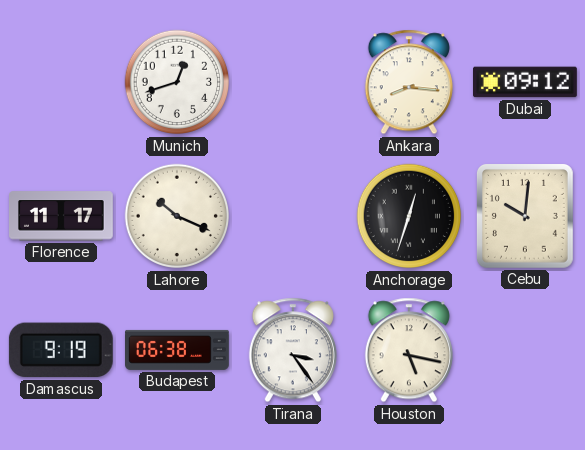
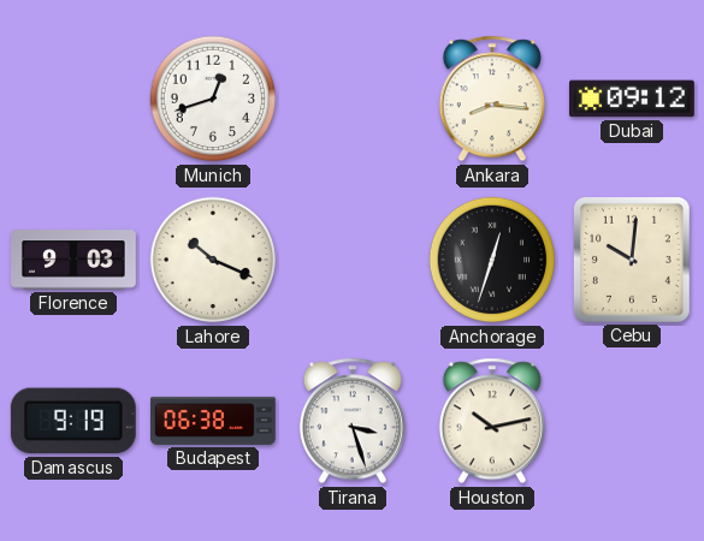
Florence: 11:17 -> 9:03 (75, 260)
Tirana: 3:24 -> 3:27 (353, 421)
Houston: 5:17 -> 10:13 (492, 421)
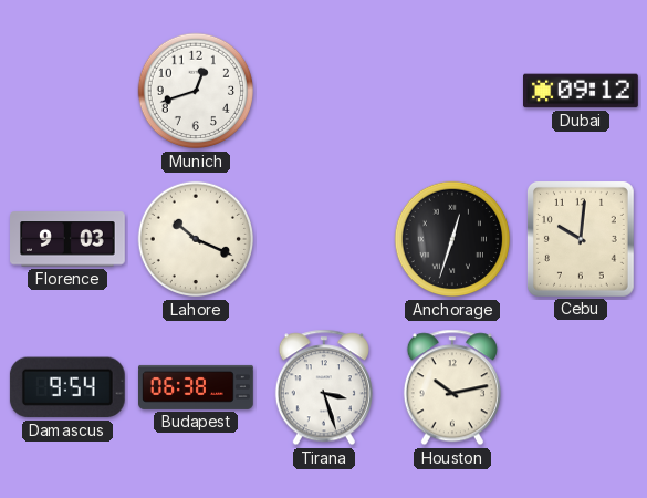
Ankara: 8:16 -> none (492, 99)
Damascus: 9:19 -> 9:54 (67, 387)
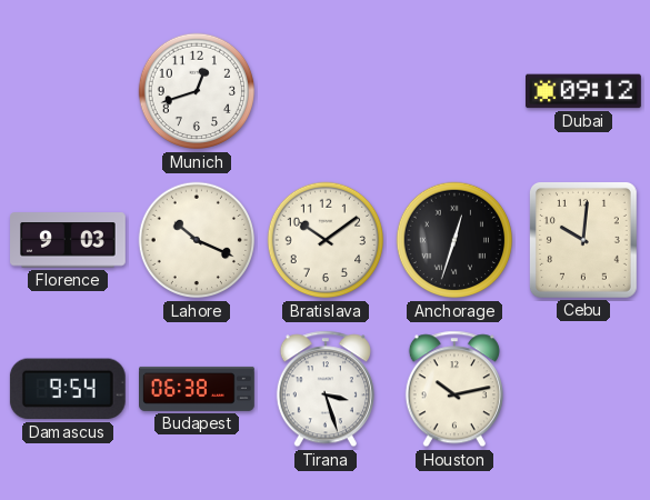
Bratislava: none -> 10:09 (326, 240)
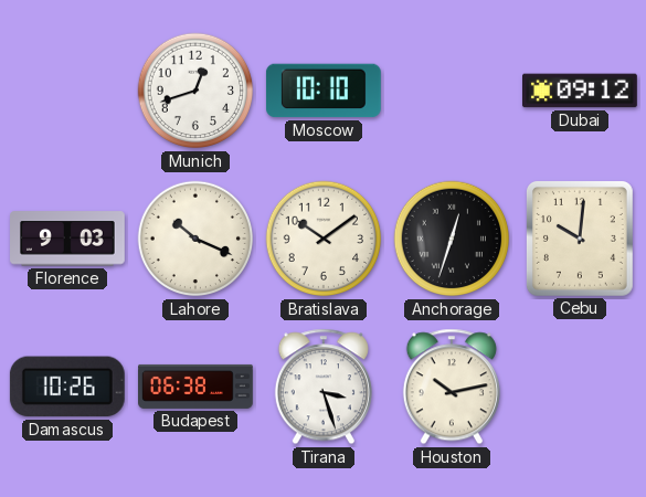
Moscow: none -> 10:10 (324, 91)
Damascus: 9:54 -> 10:26 (67, 387)
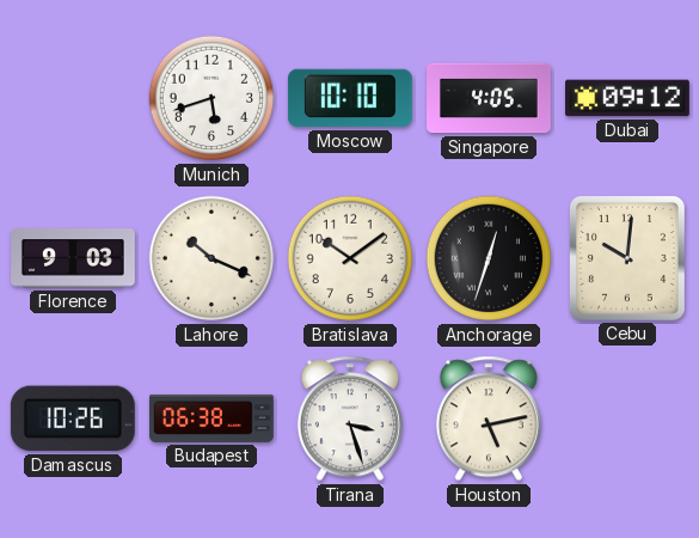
Munich: 12:42 -> 5:42 (211, 98)
Singapore: none -> 4:05 (489, 98)
Houston: 10:13 -> 5:13 (489, 418)
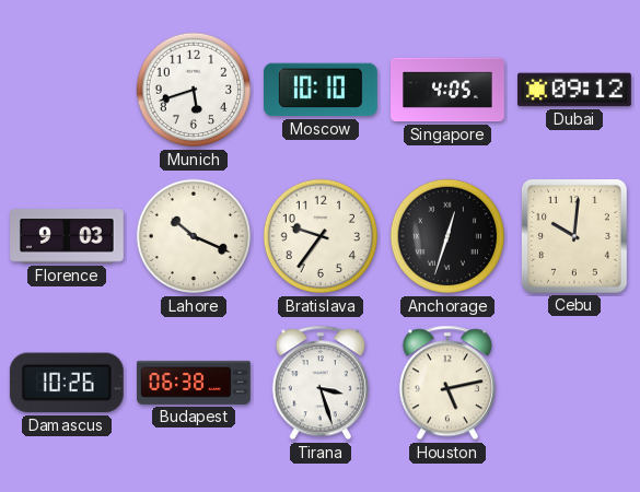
Bratislava: 10:09 -> 9:36 (321, 236)
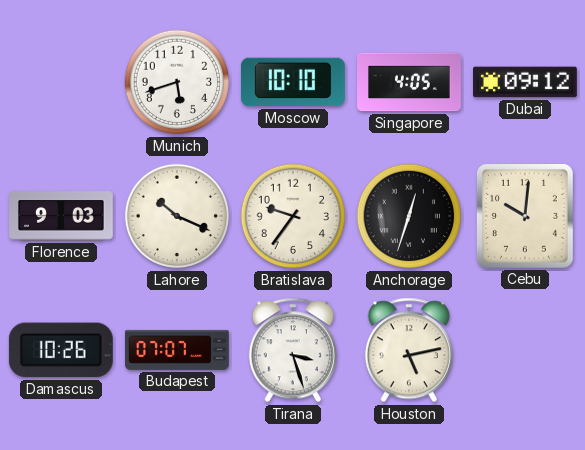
Budapest: 06:38 -> 07:07 (177, 350)
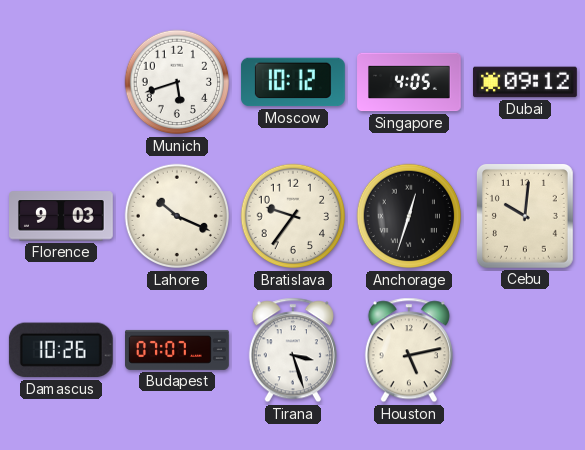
Moscow: 10:10 -> 10:12 (293, 82)
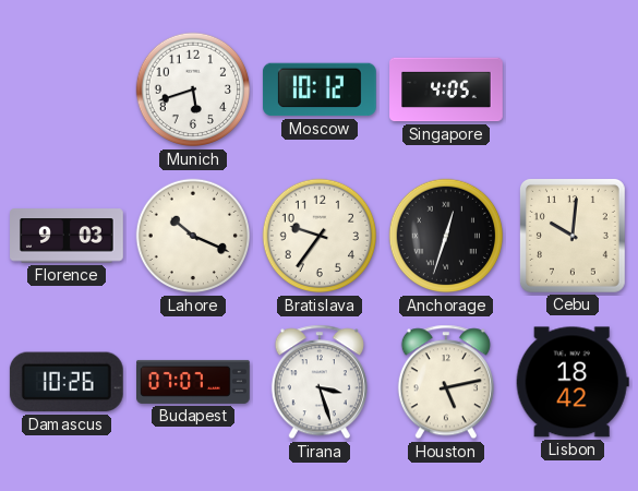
Dubai: 09:12 -> none (526, 82)
Lisbon: none -> 18:42 (573, 382)
